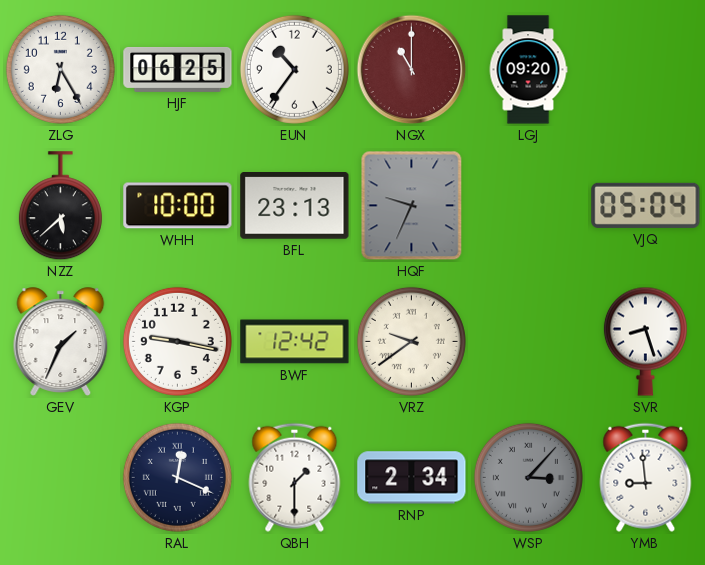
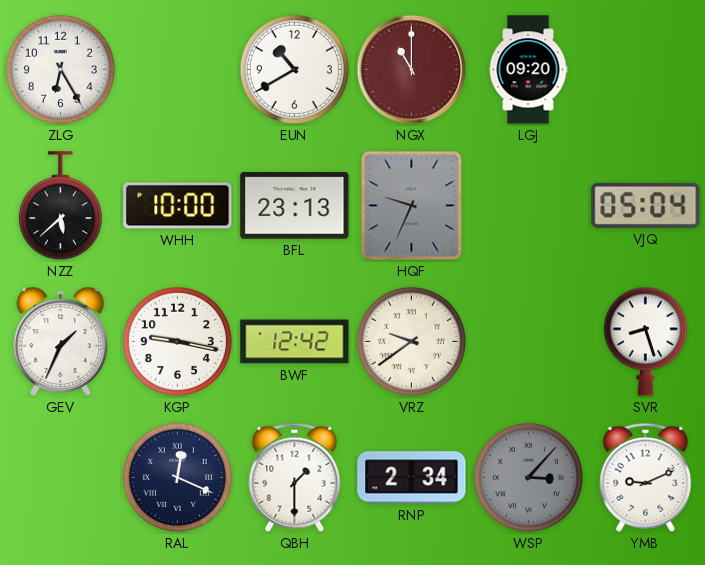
HJF: 06:25 -> none (178, 69)
EUN: 10:36 -> 10:40 (294, 69)
YMB: 8:59 -> 9:11 (646, 477)
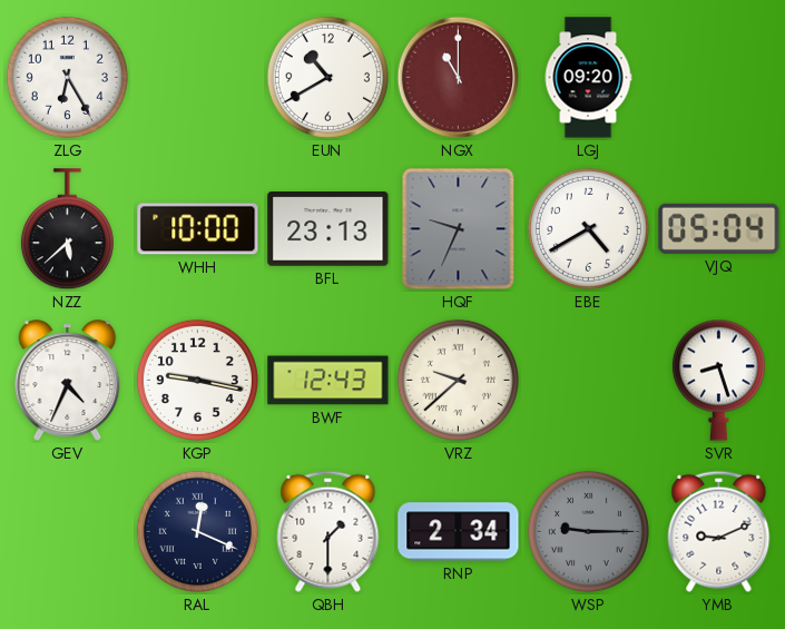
EBE: none -> 4:40 (588, 228)
GEV: 1:34 -> 4:34 (68, 381)
BWF: 12:42 -> 12:43 (328, 381)
VRZ: 9:39 -> 9:38 (458, 380)
WSP: 3:07 -> 9:15 (588, 531)
